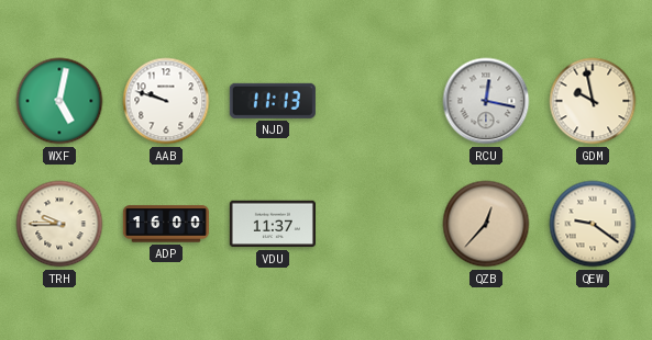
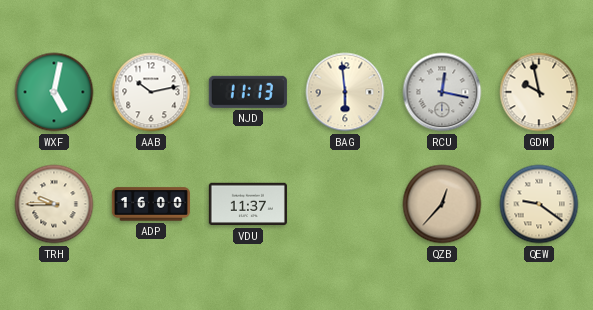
AAB: 9:48 -> 10:13 (151, 92)
BAG: none -> 5:59 (345, 92)
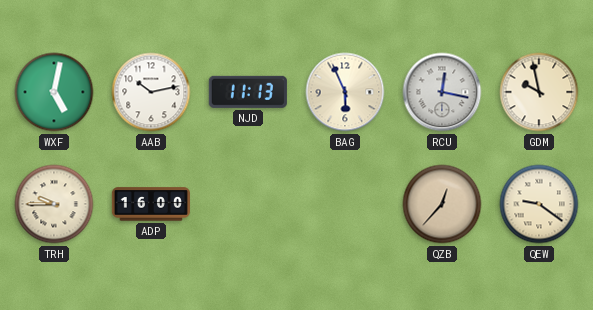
BAG: 5:59 -> 5:56 (345, 92)
VDU: 11:37 -> none (248, 204)
